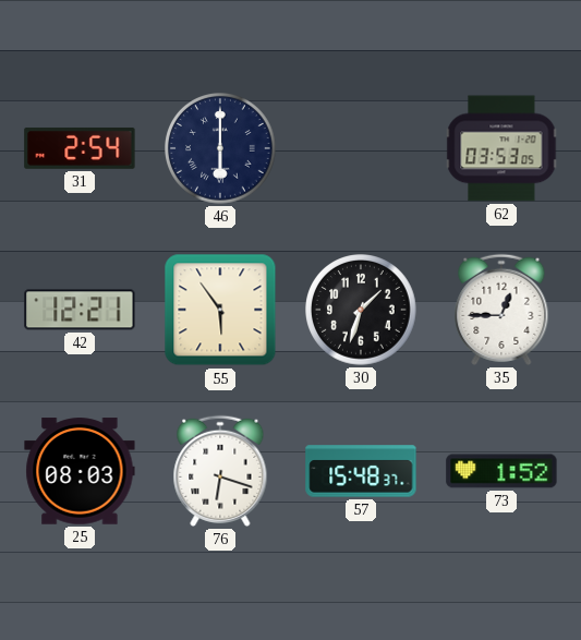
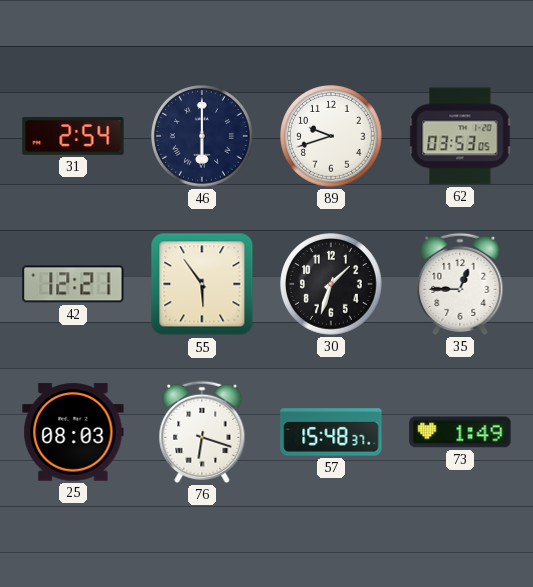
89: none -> 9:42 (332, 137)
73: 1:52 -> 1:49 (460, 432)
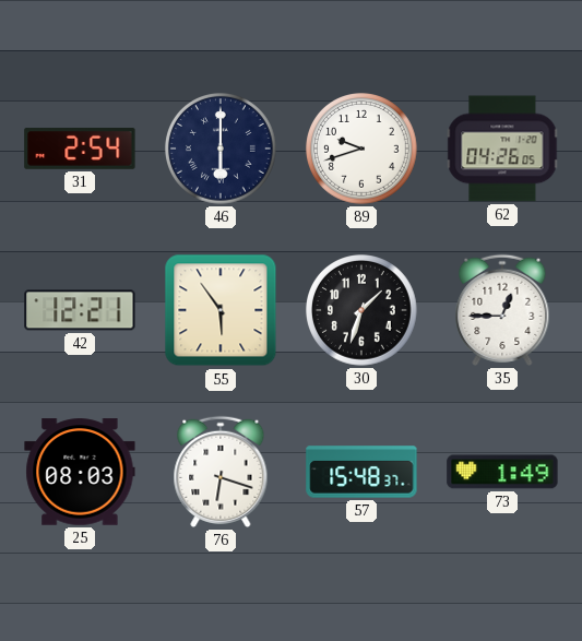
62: 03:53 -> 04:26 (502, 149)
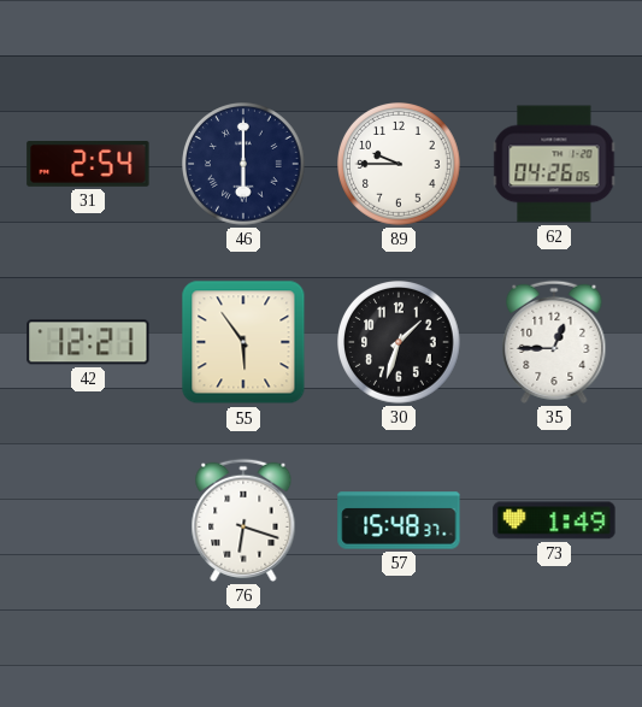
89: 9:42 -> 9:45 (400, 165)
25: 08:03 -> none (80, 472)
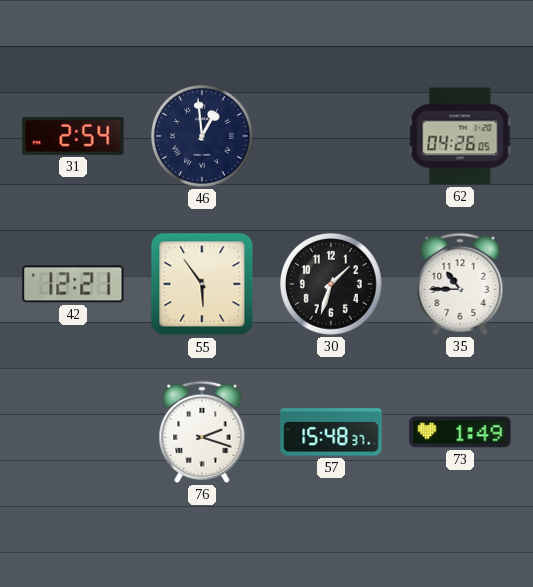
46: 6:00 -> 12:59 (203, 137)
89: 9:45 -> none (400, 165)
35: 12:45 -> 10:45 (460, 284)
76: 6:18 -> 2:18 (202, 432)
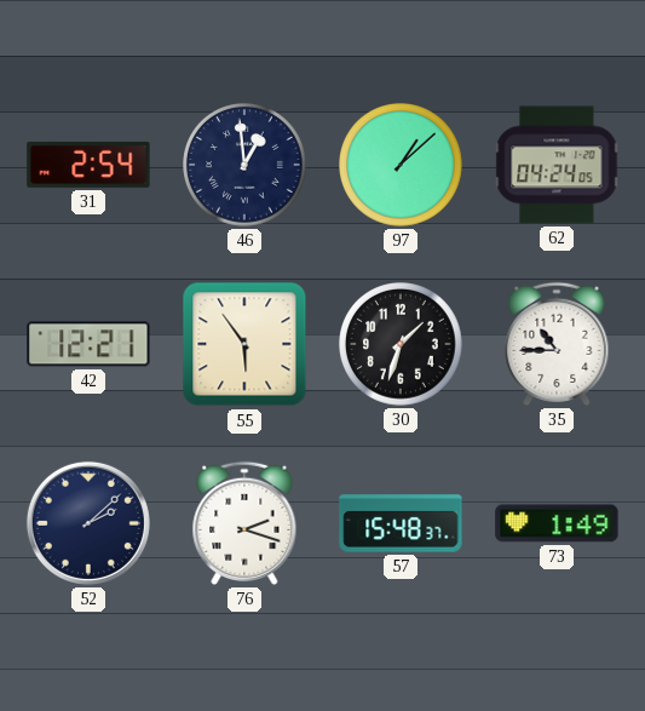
97: none -> 1:08 (402, 166)
62: 04:26 -> 04:24 (557, 165)
52: none -> 2:08 (88, 523)
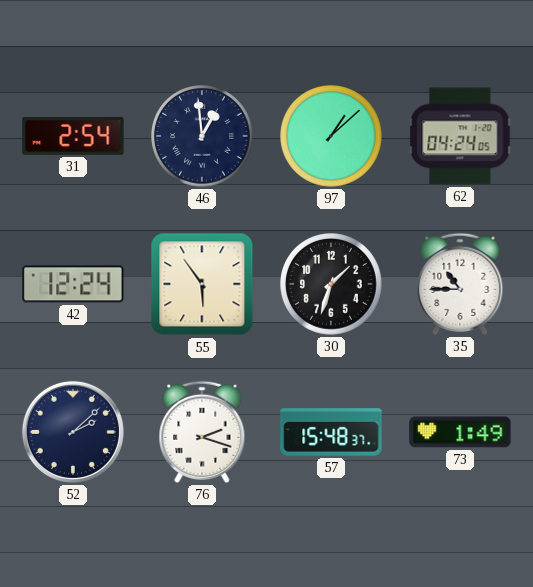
42: 12:21 -> 12:24 (73, 284)
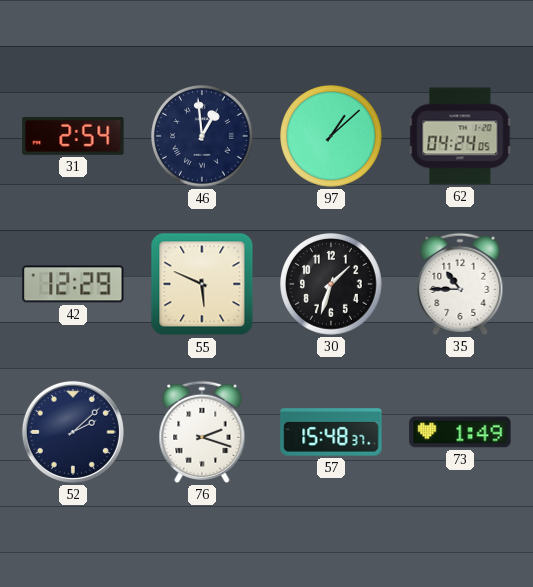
42: 12:24 -> 12:29 (73, 284)
55: 5:54 -> 5:49 (202, 284)
